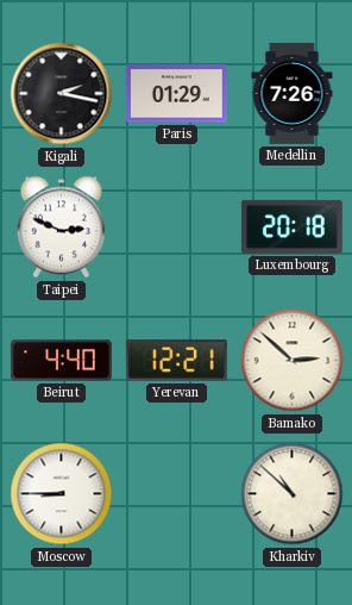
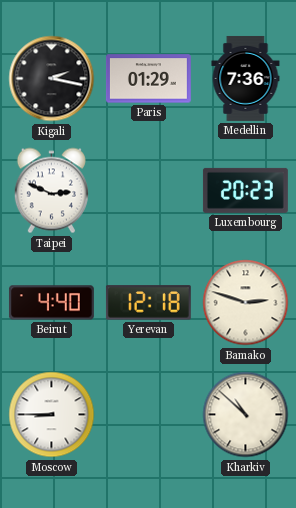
Medellin: 7:26 -> 7:36 (246, 78)
Luxembourg: 20:18 -> 20:23 (245, 190)
Yerevan: 12:21 -> 12:18 (148, 303)
Bamako: 2:52 -> 2:48 (246, 303)
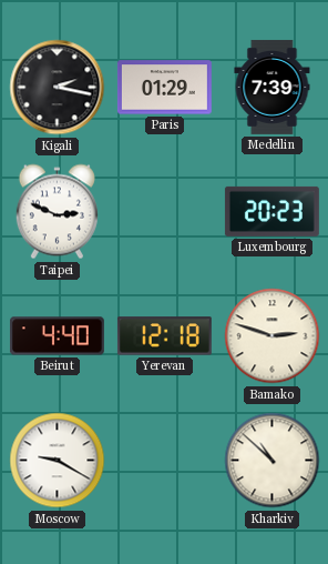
Medellin: 7:36 -> 7:39 (273, 87)
Moscow: 8:45 -> 9:20 (58, 461)
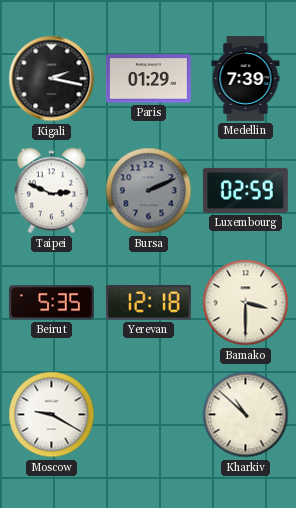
Bursa: none -> 2:11 (149, 191)
Luxembourg: 20:23 -> 02:59 (245, 190)
Beirut: 4:40 -> 5:35 (51, 303)
Bamako: 2:48 -> 3:30 (246, 303)
